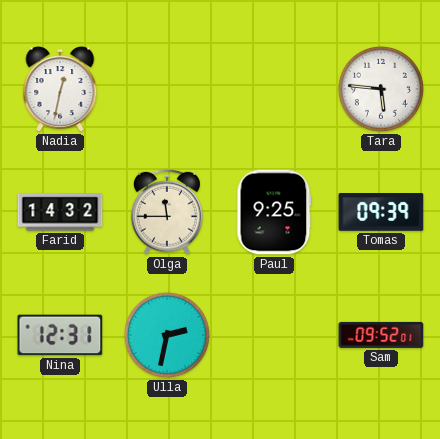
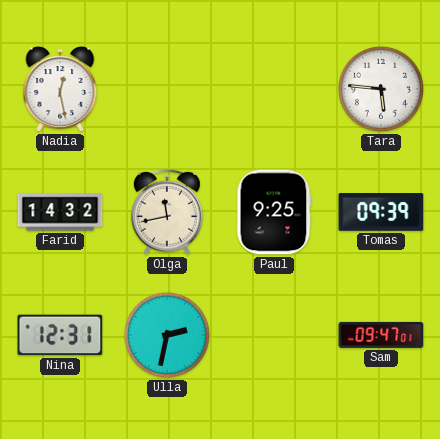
Nadia: 12:32 -> 12:28 (60, 89)
Olga: 11:45 -> 11:43 (167, 212)
Sam: 09:52 -> 09:47 (381, 335)
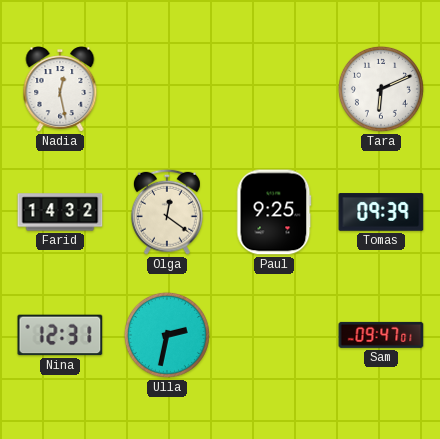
Tara: 5:46 -> 6:11 (381, 89)
Olga: 11:43 -> 12:21 (167, 212)
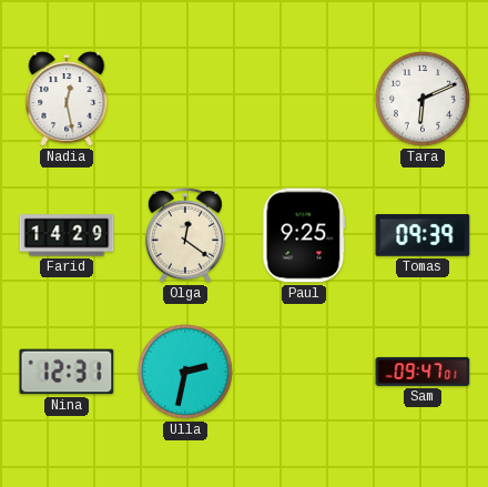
Farid: 14:32 -> 14:29 (67, 235)
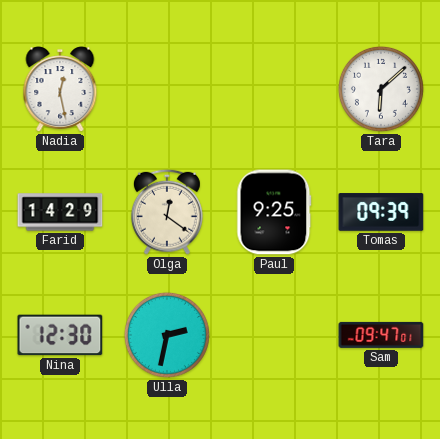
Tara: 6:11 -> 6:08 (381, 89)
Nina: 12:31 -> 12:30 (60, 335)
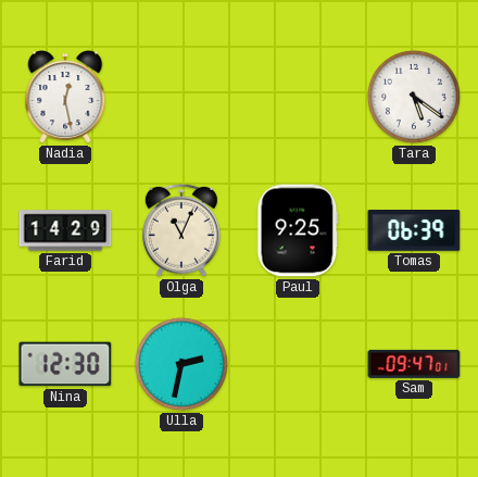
Tara: 6:08 -> 5:21 (414, 97)
Olga: 12:21 -> 11:04 (181, 230)
Tomas: 09:39 -> 06:39 (414, 230)
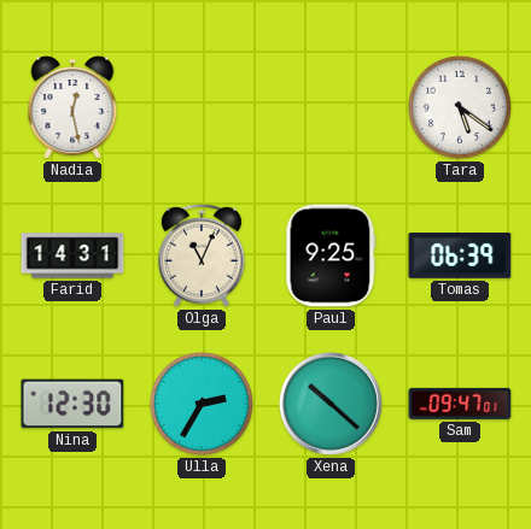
Farid: 14:29 -> 14:31 (72, 255)
Ulla: 2:32 -> 2:35 (202, 404)
Xena: none -> 10:22 (331, 404)
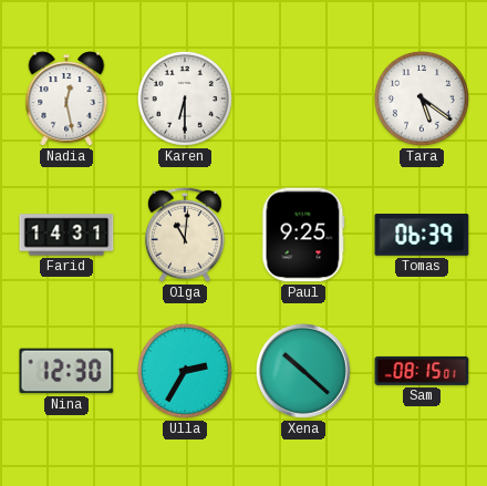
Karen: none -> 6:30 (185, 99)
Olga: 11:04 -> 11:01 (185, 235)
Sam: 09:47 -> 08:15 (422, 371)
